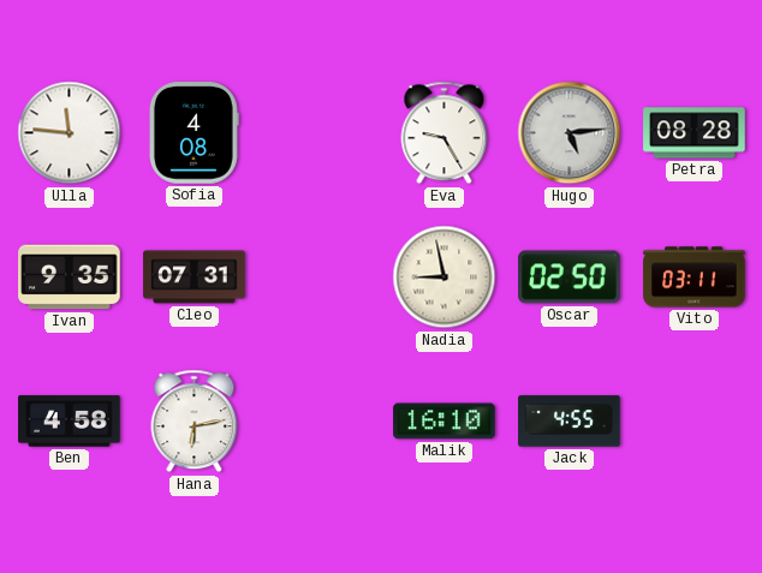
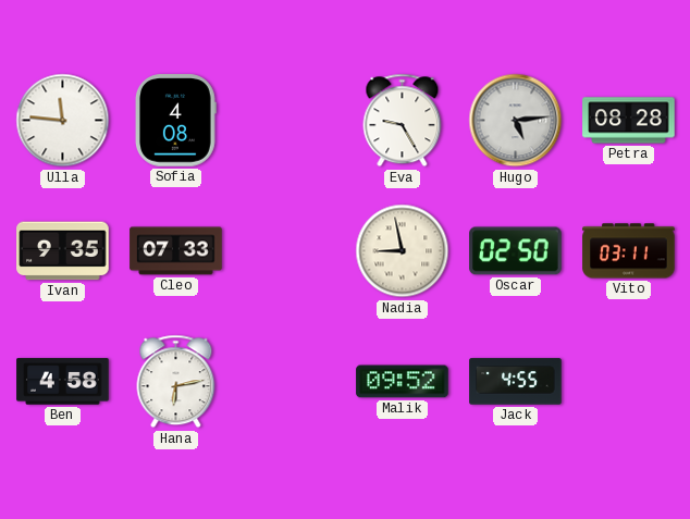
Cleo: 07:31 -> 07:33 (176, 251)
Malik: 16:10 -> 09:52 (403, 382)
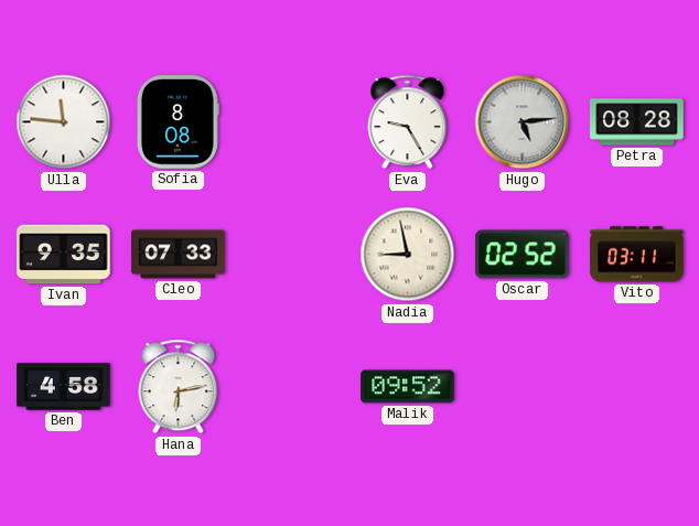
Sofia: 4:08 -> 8:08 (178, 122)
Oscar: 02:50 -> 02:52 (523, 255)
Jack: 4:55 -> none (516, 382)
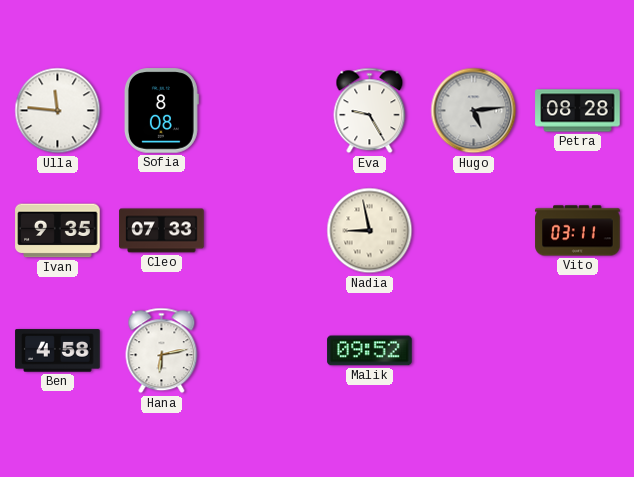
Oscar: 02:52 -> none (523, 255)
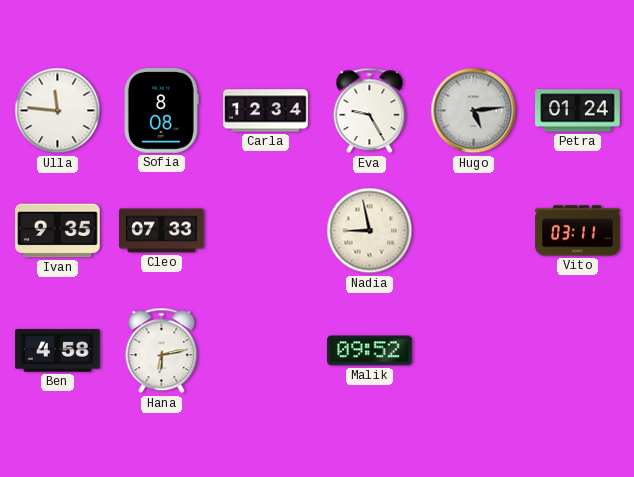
Carla: none -> 12:34 (266, 111)
Petra: 08:28 -> 01:24 (578, 111)
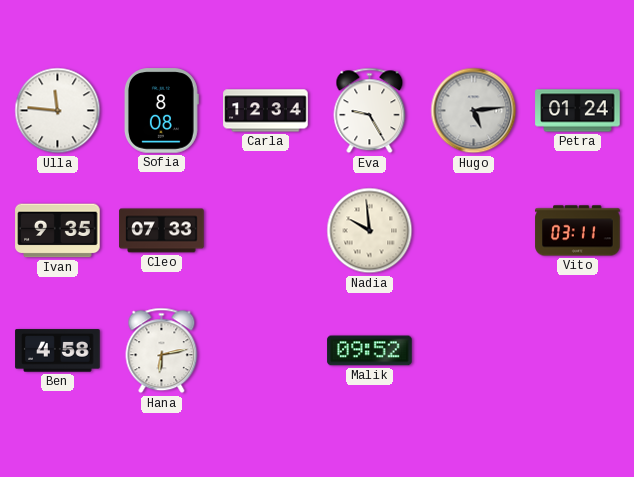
Nadia: 8:58 -> 9:59 (370, 231)
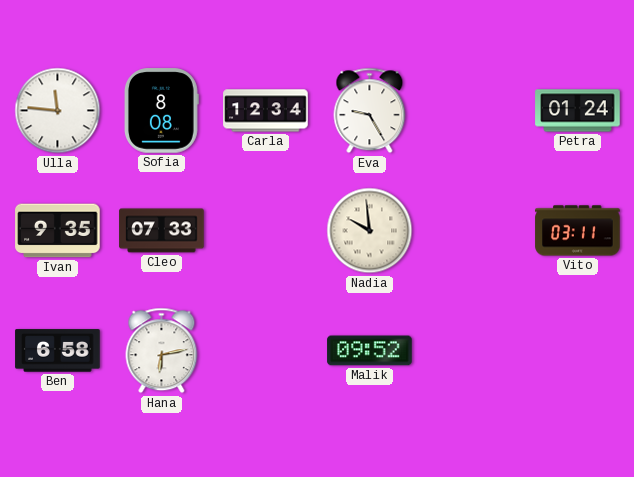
Hugo: 5:14 -> none (474, 111)
Ben: 4:58 -> 6:58 (58, 351)
